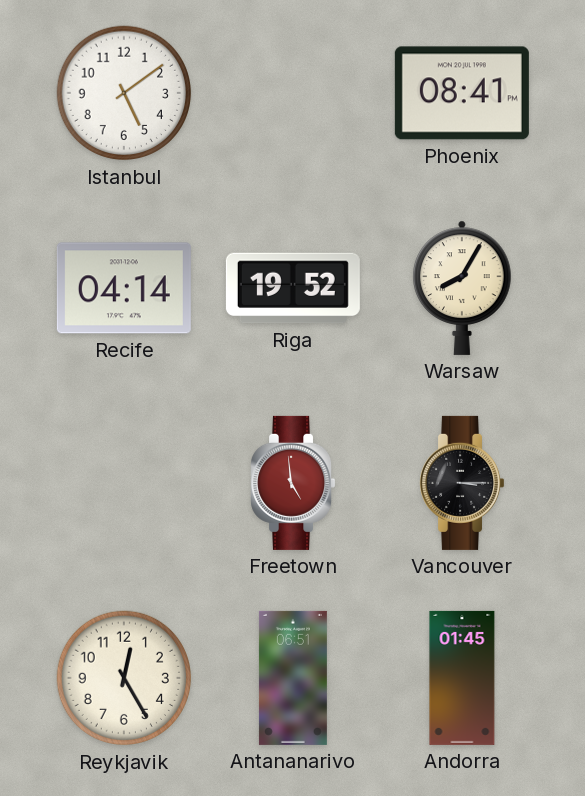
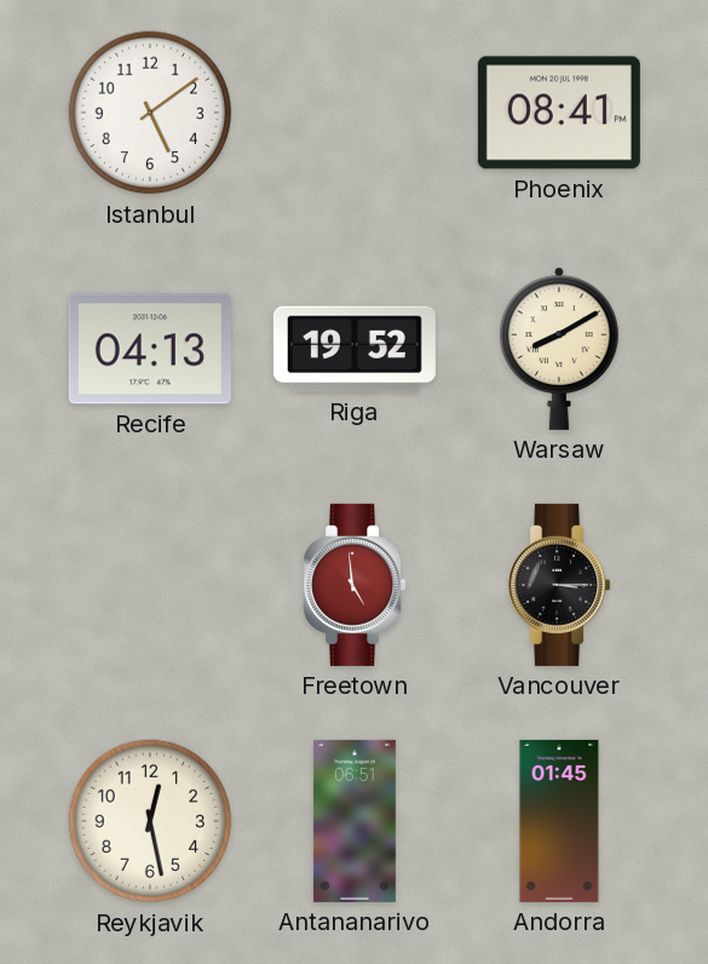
Recife: 04:14 -> 04:13 (150, 349)
Warsaw: 8:05 -> 8:10 (559, 349)
Reykjavik: 12:25 -> 12:28 (150, 821)
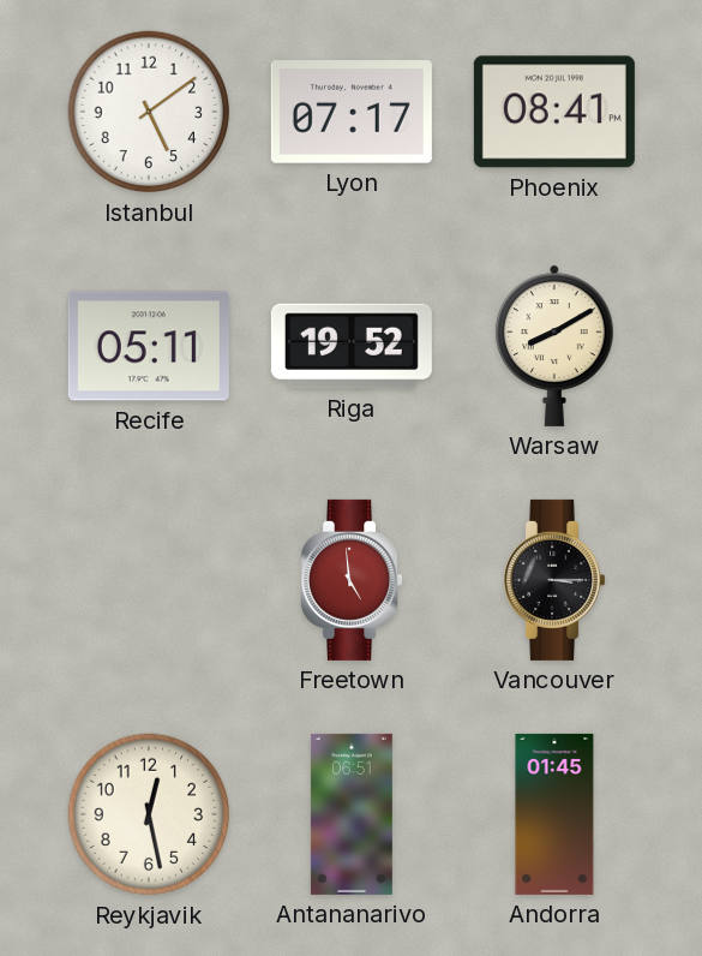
Lyon: none -> 07:17 (352, 113)
Recife: 04:13 -> 05:11 (149, 346)
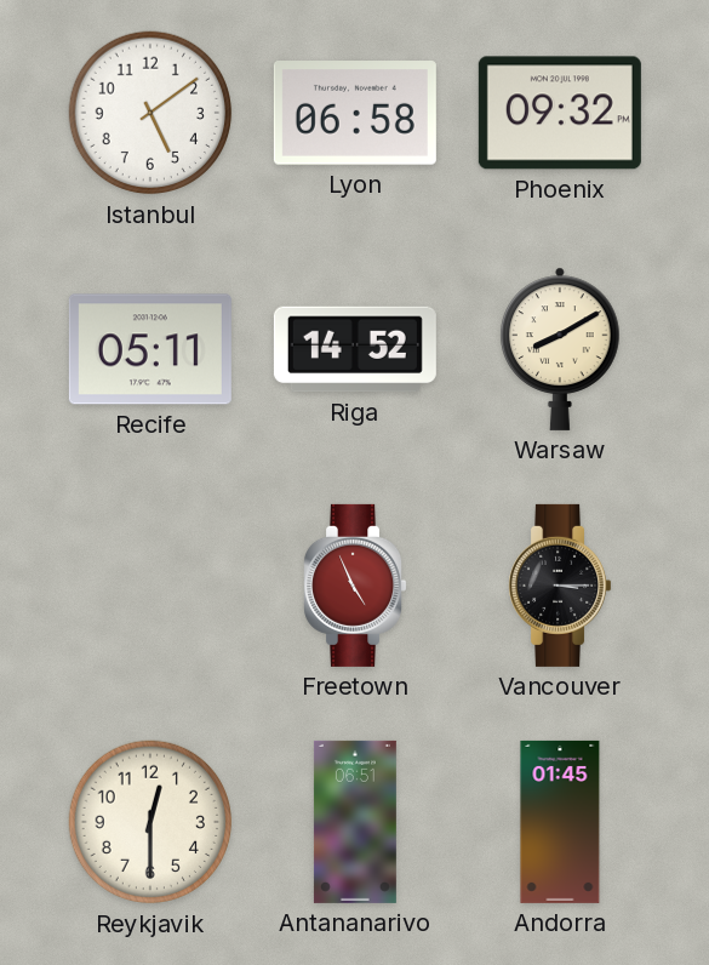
Lyon: 07:17 -> 06:58 (355, 114)
Phoenix: 08:41 -> 09:32 (560, 113)
Riga: 19:52 -> 14:52 (355, 349)
Freetown: 4:59 -> 4:56 (355, 586)
Reykjavik: 12:28 -> 12:30 (150, 822)
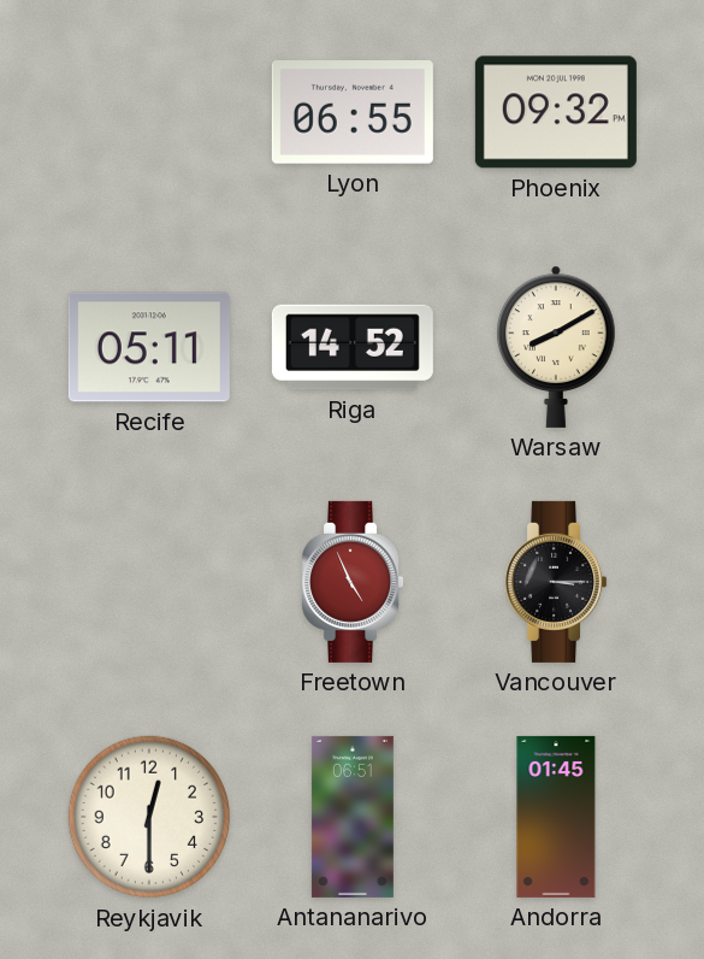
Istanbul: 5:09 -> none (150, 113)
Lyon: 06:58 -> 06:55 (353, 113)
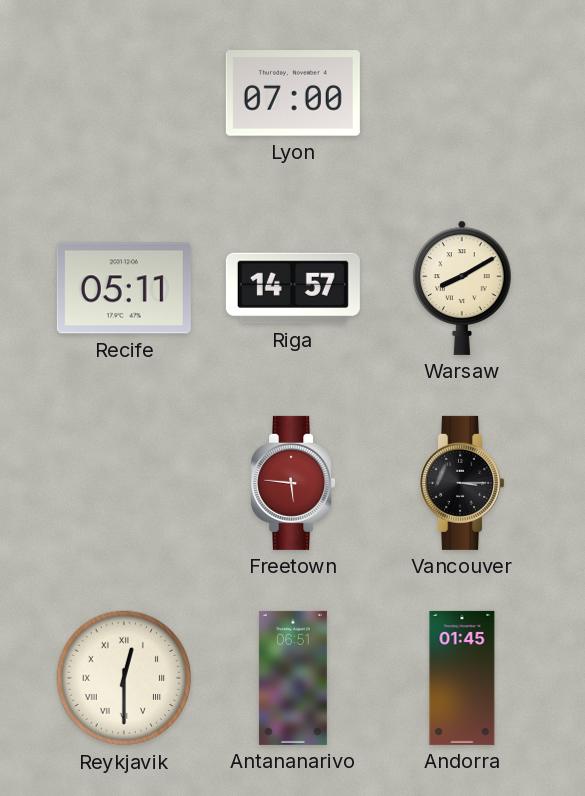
Lyon: 06:55 -> 07:00 (293, 94)
Phoenix: 09:32 -> none (556, 112)
Riga: 14:52 -> 14:57 (293, 288)
Freetown: 4:56 -> 5:46 (293, 483)
Reykjavik numerals: Arabic -> Roman (124, 678)
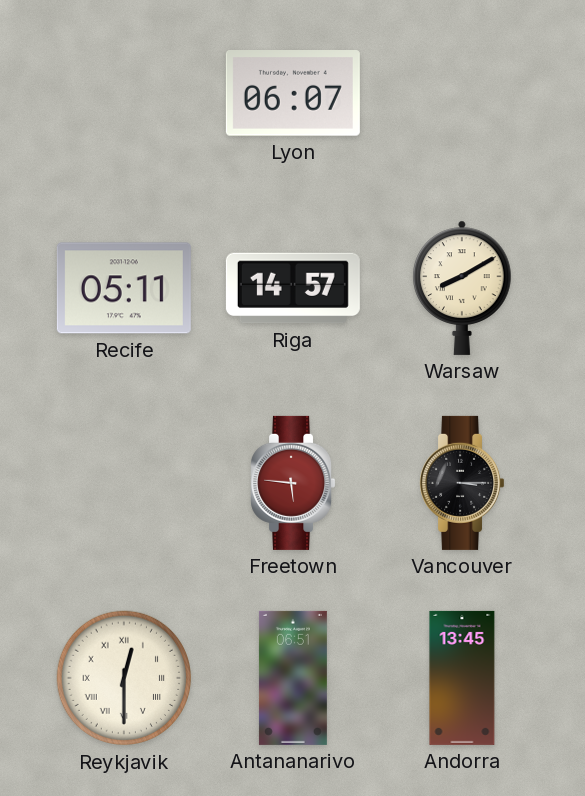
Lyon: 07:00 -> 06:07 (293, 94)
Andorra: 01:45 -> 13:45 (462, 678)
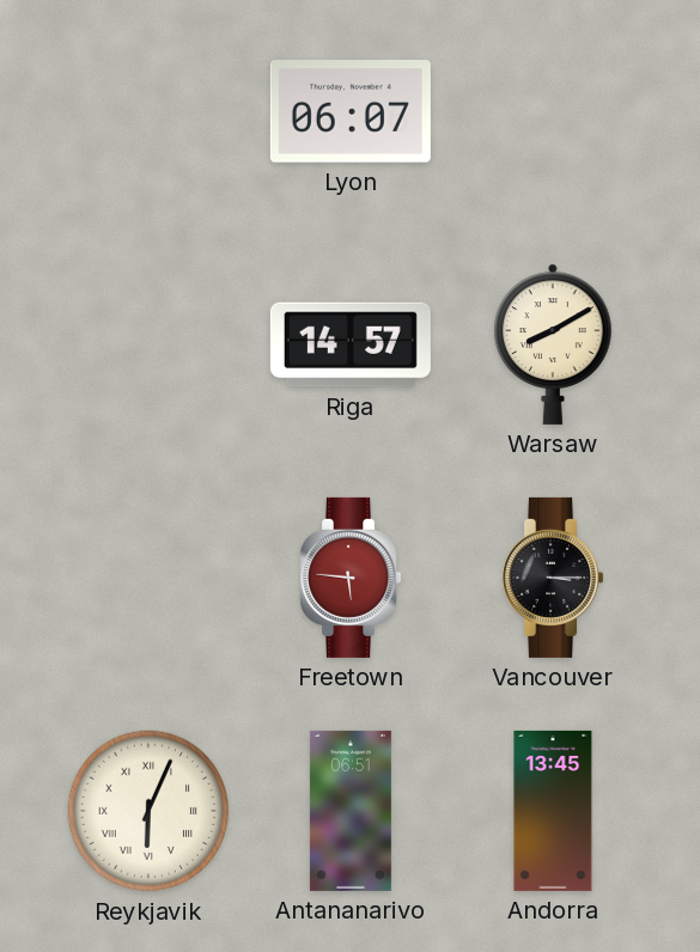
Recife: 05:11 -> none (124, 288)
Reykjavik: 12:30 -> 6:04 (148, 811)
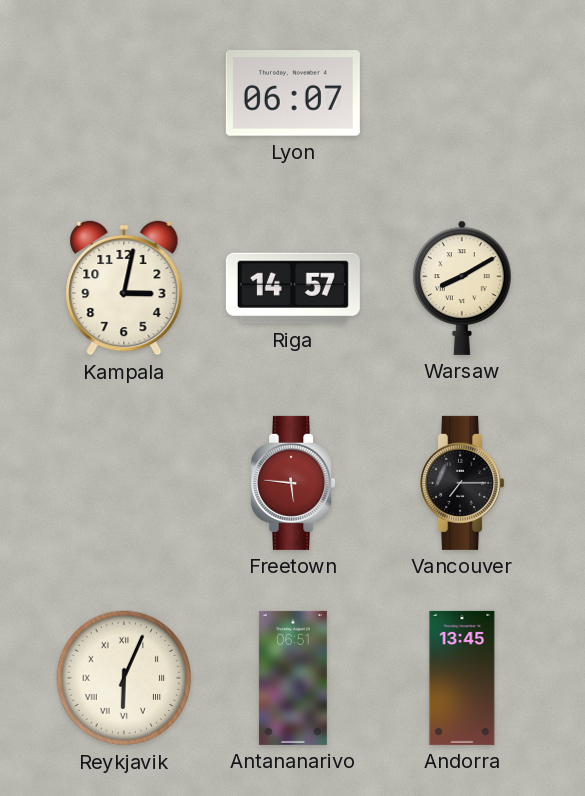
Kampala: none -> 3:02 (124, 288)
Vancouver: 3:15 -> 7:15 (462, 483)
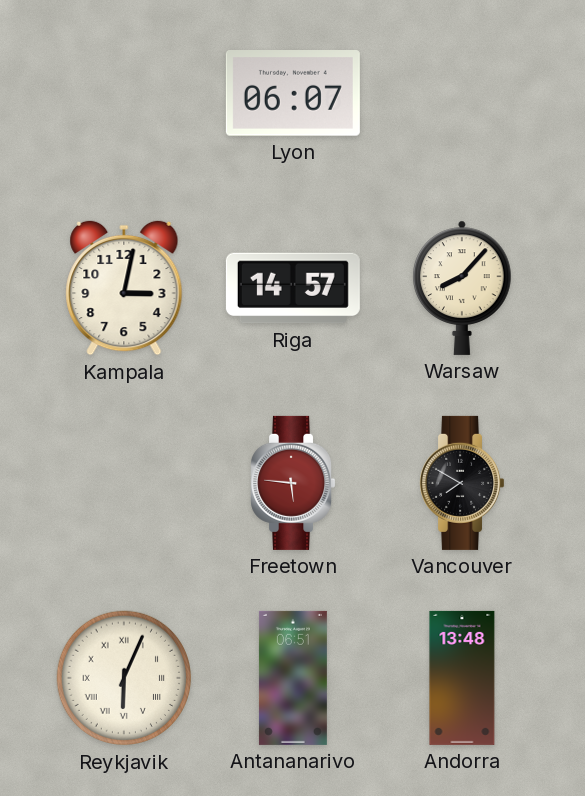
Warsaw: 8:10 -> 8:07 (462, 288)
Vancouver: 7:15 -> 7:50 (462, 483)
Andorra: 13:45 -> 13:48 (462, 678)
